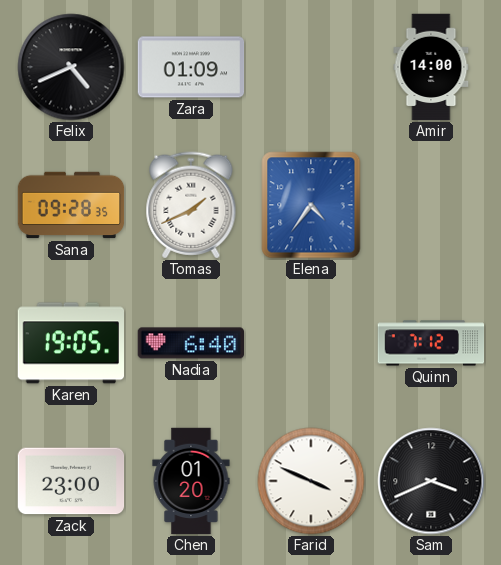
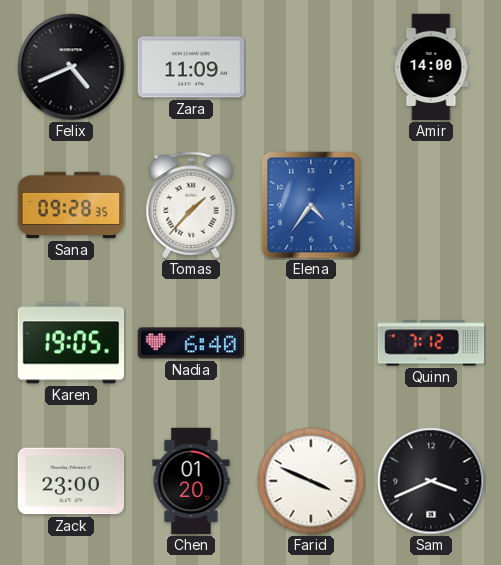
Zara: 01:09 -> 11:09 (191, 67)
Tomas: 1:41 -> 1:37 (191, 205)
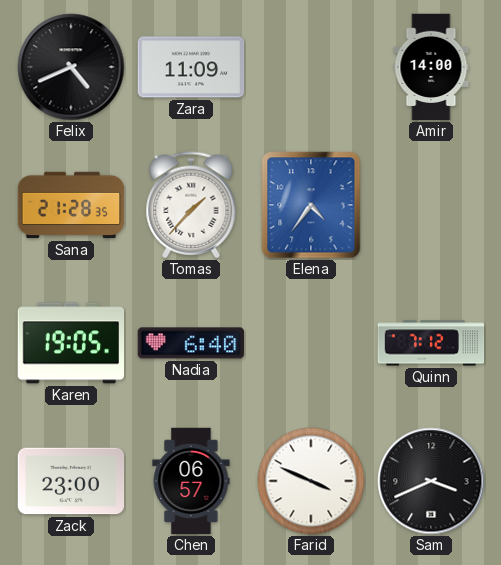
Sana: 09:28 -> 21:28 (71, 205)
Chen: 01:20 -> 06:57 (191, 481)
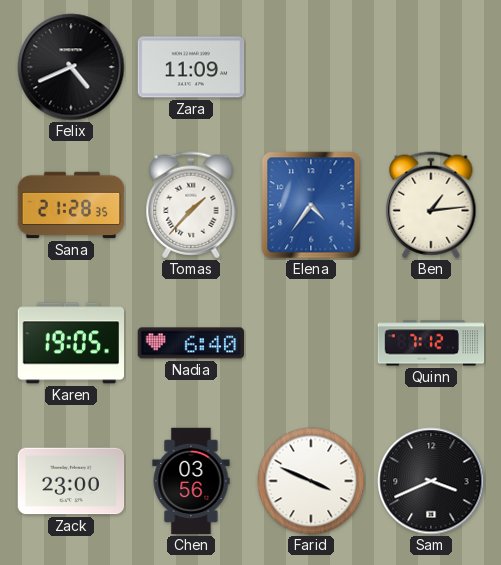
Amir: 14:00 -> none (431, 67)
Ben: none -> 1:14 (431, 205)
Chen: 06:57 -> 03:56 (191, 481)
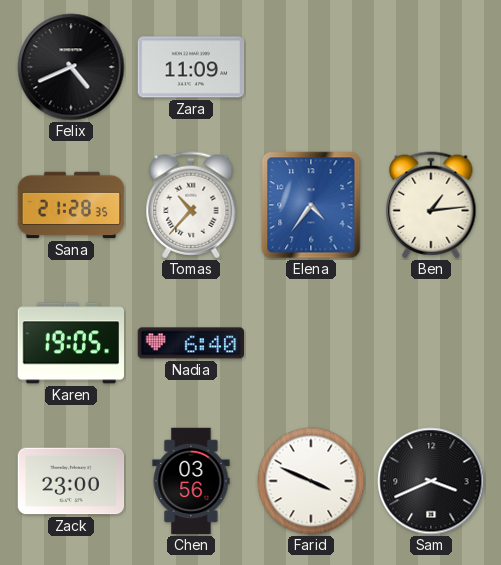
Tomas: 1:37 -> 10:37 (191, 205)
Quinn: 7:12 -> none (431, 343)
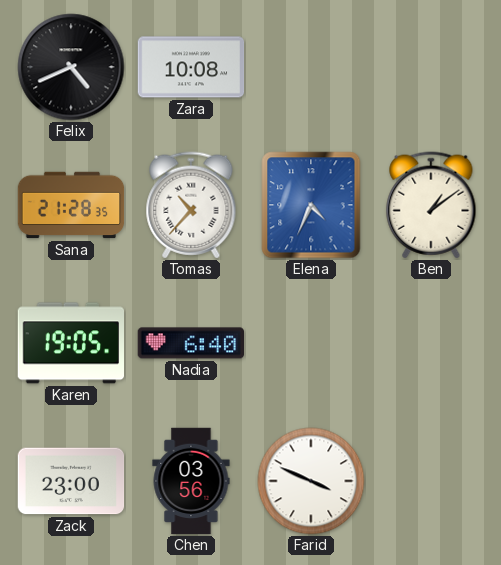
Zara: 11:09 -> 10:08 (191, 67)
Elena: 4:36 -> 4:34 (311, 205)
Ben: 1:14 -> 1:09 (431, 205)
Sam: 3:41 -> none (431, 481)
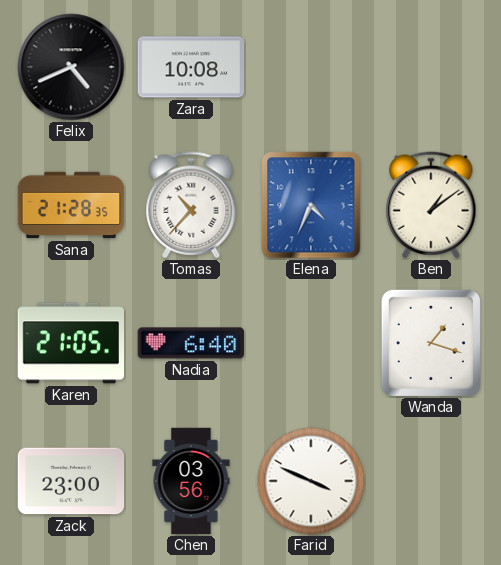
Karen: 19:05 -> 21:05 (70, 343)
Wanda: none -> 1:18 (431, 343)
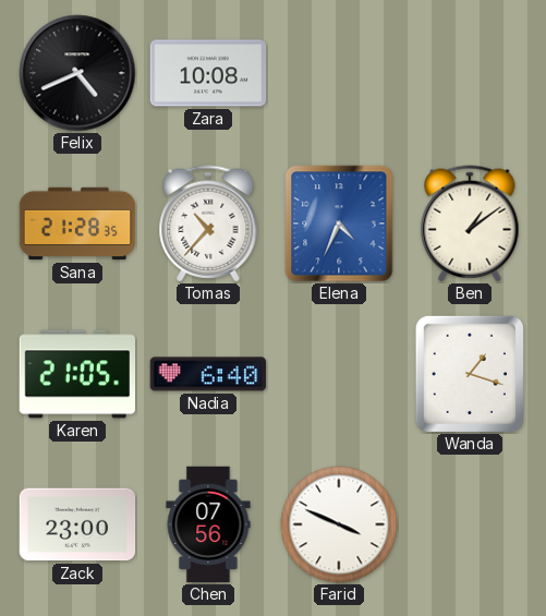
Chen: 03:56 -> 07:56 (208, 524)
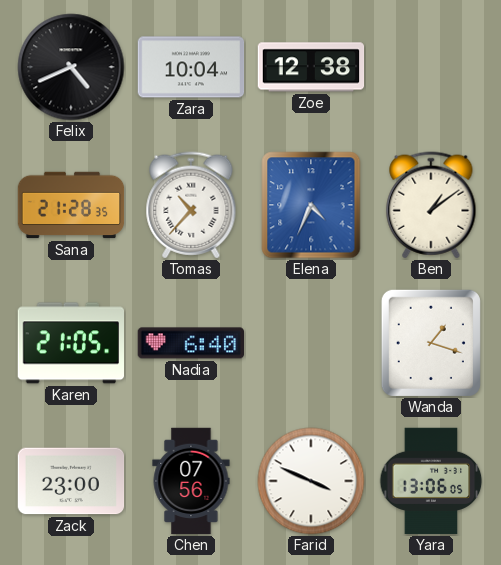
Zara: 10:08 -> 10:04 (191, 67)
Zoe: none -> 12:38 (311, 67)
Yara: none -> 13:06 (431, 481)
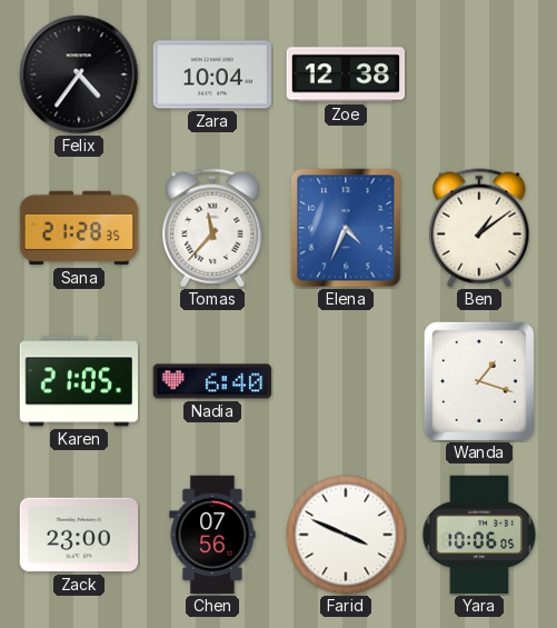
Felix: 4:41 -> 4:36 (79, 74)
Tomas: 10:37 -> 11:37 (212, 228)
Yara: 13:06 -> 10:06 (479, 535)
